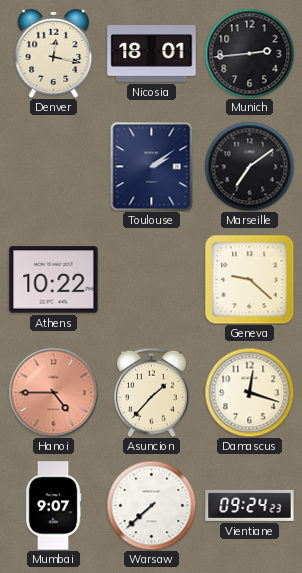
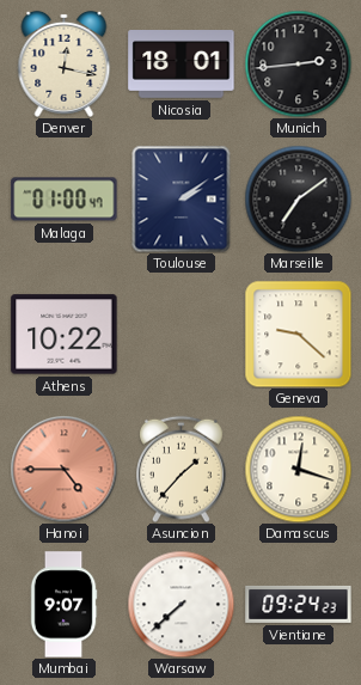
Malaga: none -> 01:00 (65, 200)
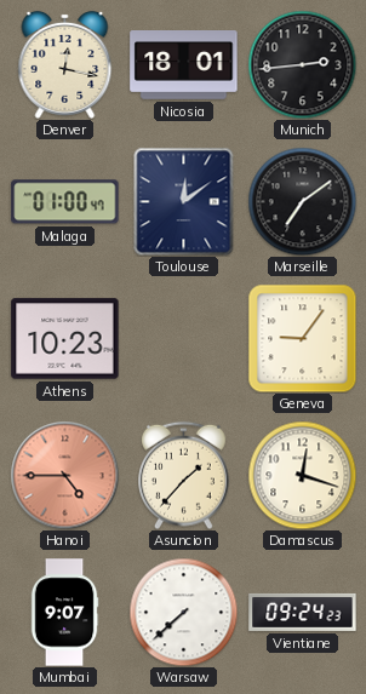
Toulouse: 2:09 -> 12:09 (184, 201)
Athens: 10:22 -> 10:23 (65, 339)
Geneva: 9:22 -> 9:06 (302, 338)
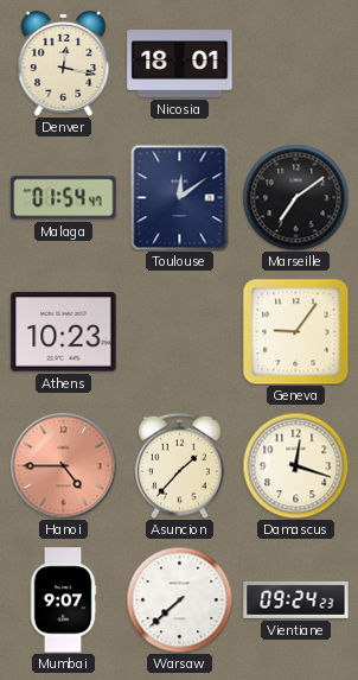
Munich: 2:44 -> none (302, 64)
Malaga: 01:00 -> 01:54 (64, 198)
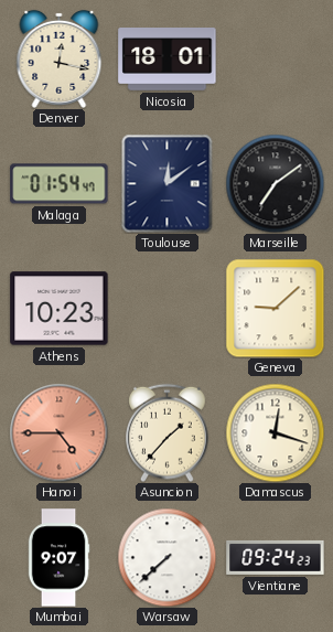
Geneva: 9:06 -> 9:08 (275, 308)
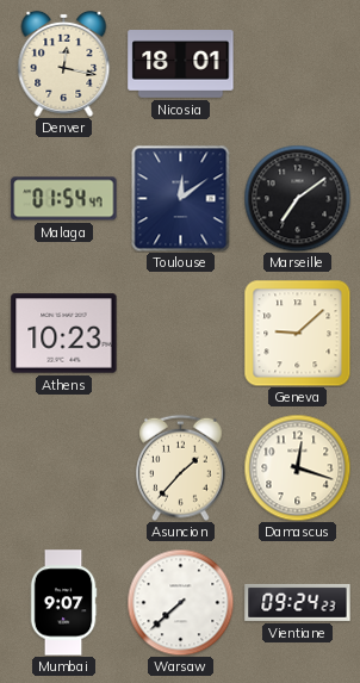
Hanoi: 4:45 -> none (58, 432)
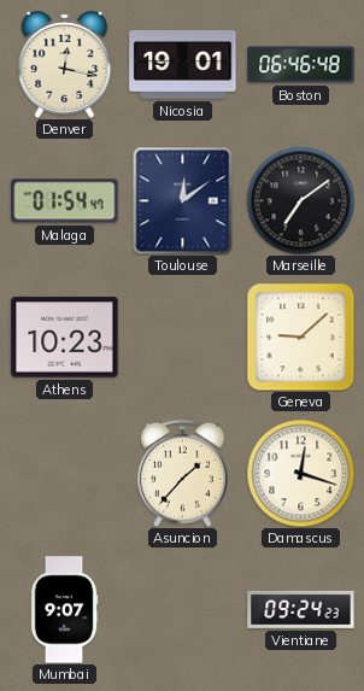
Nicosia: 18:01 -> 19:01 (183, 65)
Boston: none -> 06:46 (301, 65)
Warsaw: 7:38 -> none (180, 602)
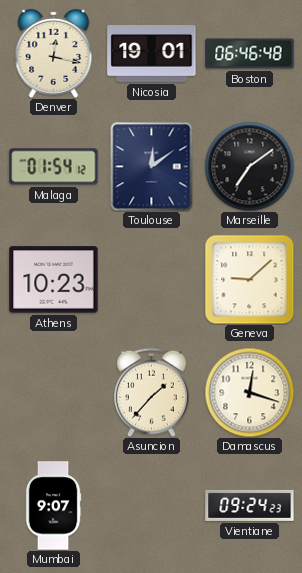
Malaga: 01:54:47 -> 01:54:12 (54, 167)
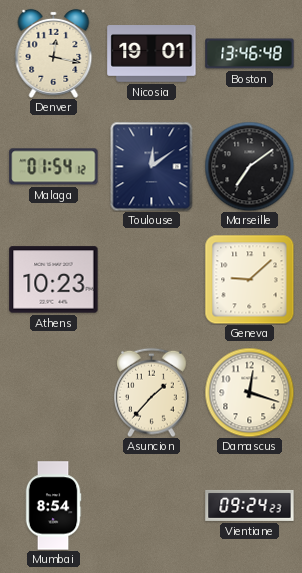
Boston: 06:46 -> 13:46 (250, 54)
Mumbai: 9:07 -> 8:54 (53, 506)
